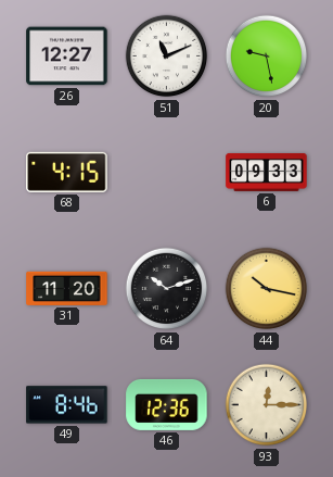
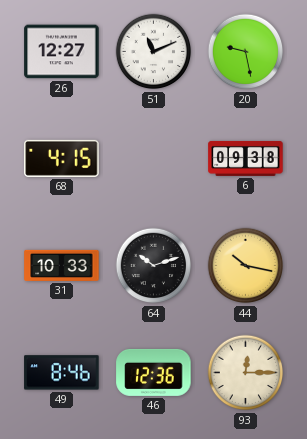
6: 09:33 -> 09:38 (246, 158)
31: 11:20 -> 10:33 (62, 265)
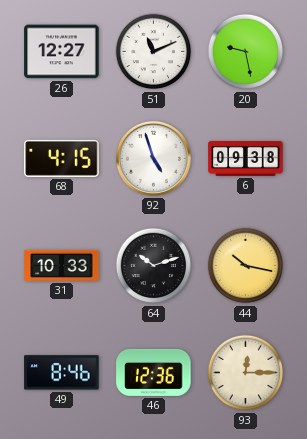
92: none -> 4:57 (153, 158)
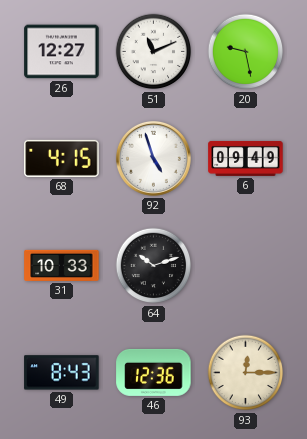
6: 09:38 -> 09:49 (246, 158)
44: 10:17 -> none (246, 266)
49: 8:46 -> 8:43 (62, 373)
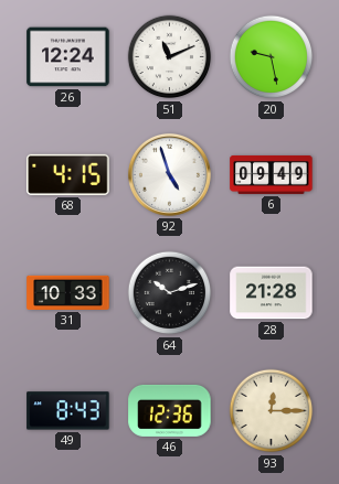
26: 12:27 -> 12:24 (68, 57)
28: none -> 21:28 (272, 293)
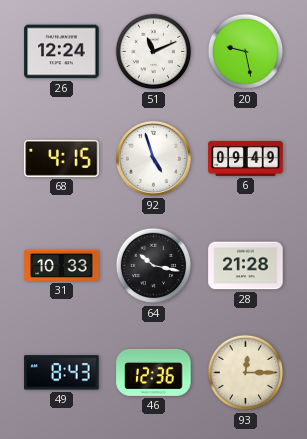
64: 10:12 -> 10:17 (154, 266)
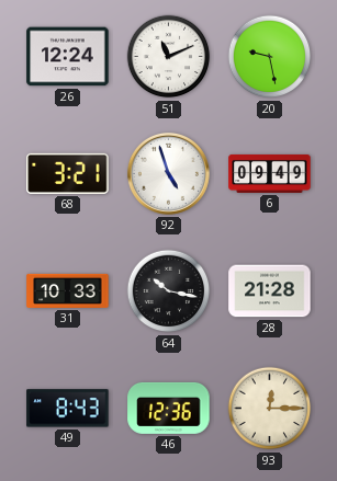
68: 4:15 -> 3:21 (68, 173)
